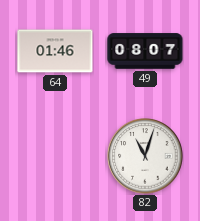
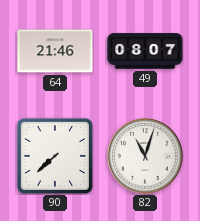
64: 01:46 -> 21:46 (55, 51)
90: none -> 7:38 (55, 156)
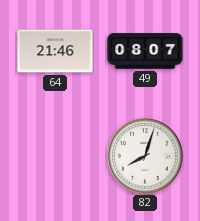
90: 7:38 -> none (55, 156)
82: 11:03 -> 8:03 (145, 156)
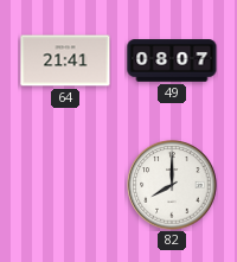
64: 21:46 -> 21:41 (65, 60)
82: 8:03 -> 8:00 (172, 185)
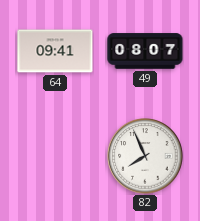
64: 21:41 -> 09:41 (55, 51)
82: 8:00 -> 7:56 (145, 156)
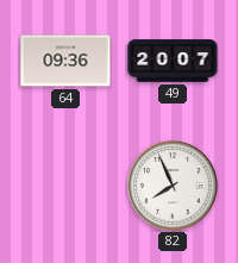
64: 09:41 -> 09:36 (65, 61)
49: 08:07 -> 20:07 (173, 61)
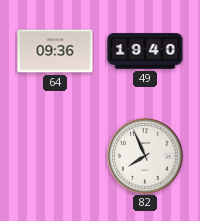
49: 20:07 -> 19:40 (145, 51)
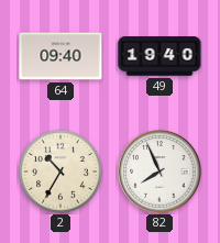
64: 09:36 -> 09:40 (61, 56)
2: none -> 10:35 (62, 173)
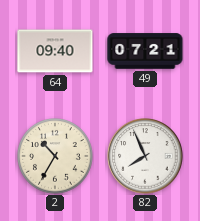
49: 19:40 -> 07:21 (145, 51)
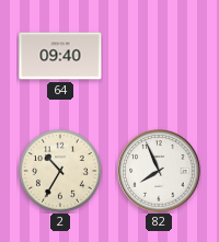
49: 07:21 -> none (145, 51)
